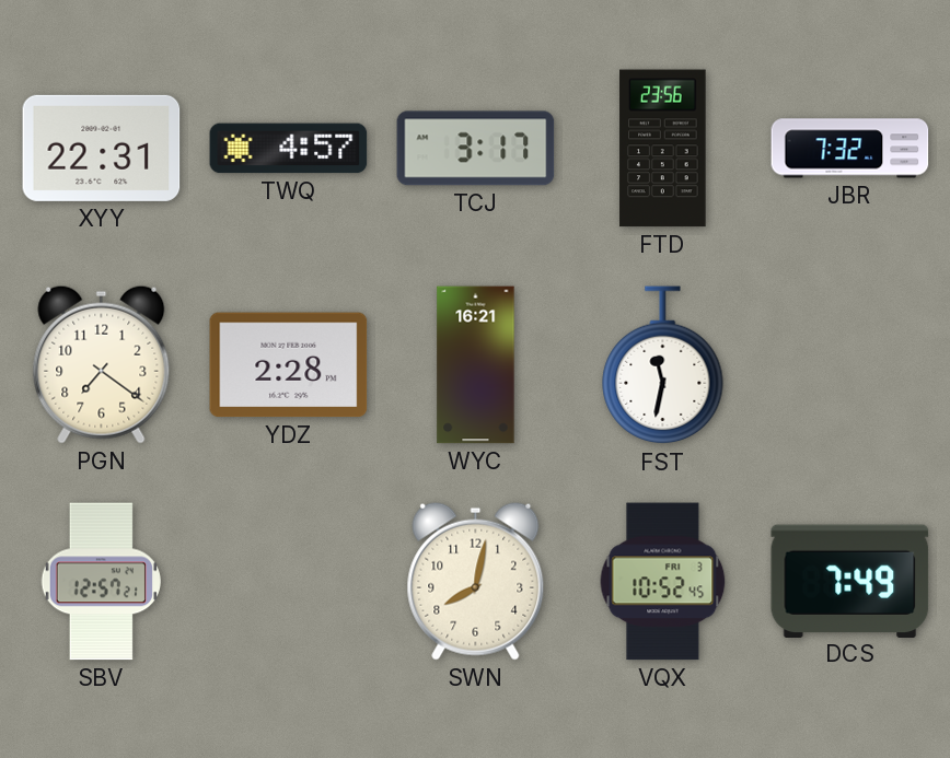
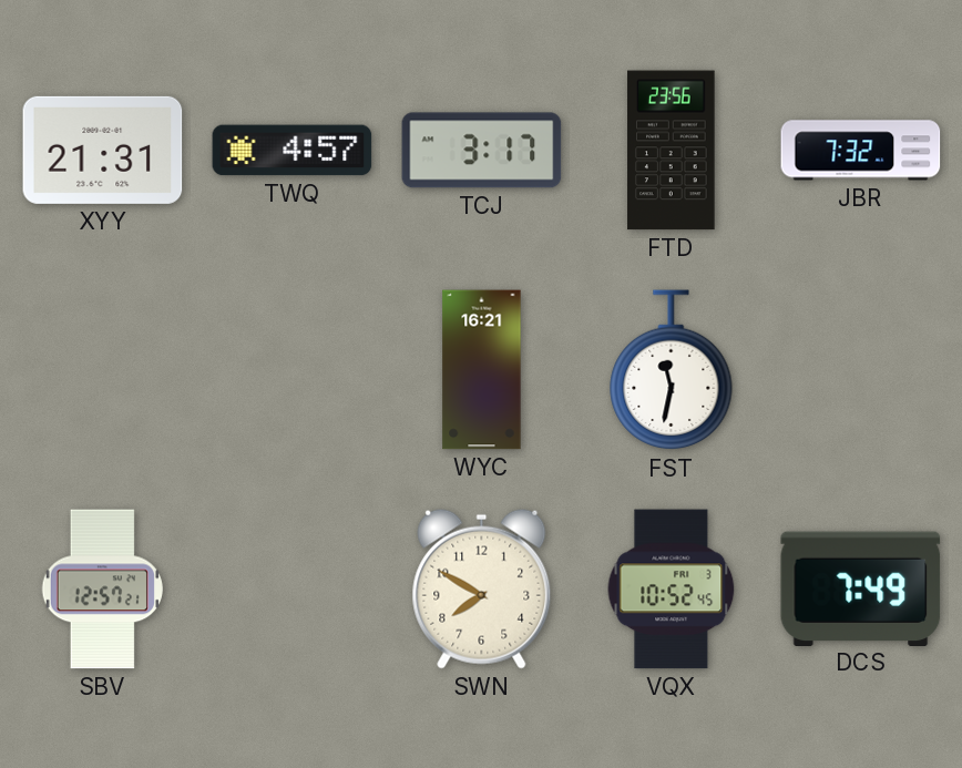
XYY: 22:31 -> 21:31 (103, 150)
PGN: 7:21 -> none (102, 364)
YDZ: 2:28 -> none (289, 365)
SWN: 8:02 -> 7:50 (482, 588)
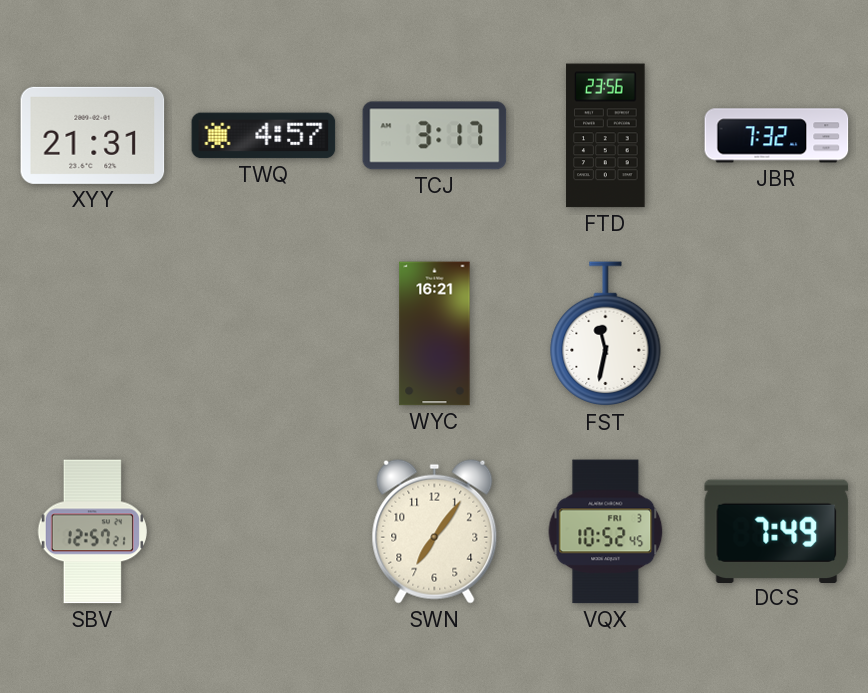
SWN: 7:50 -> 7:06 (435, 531)
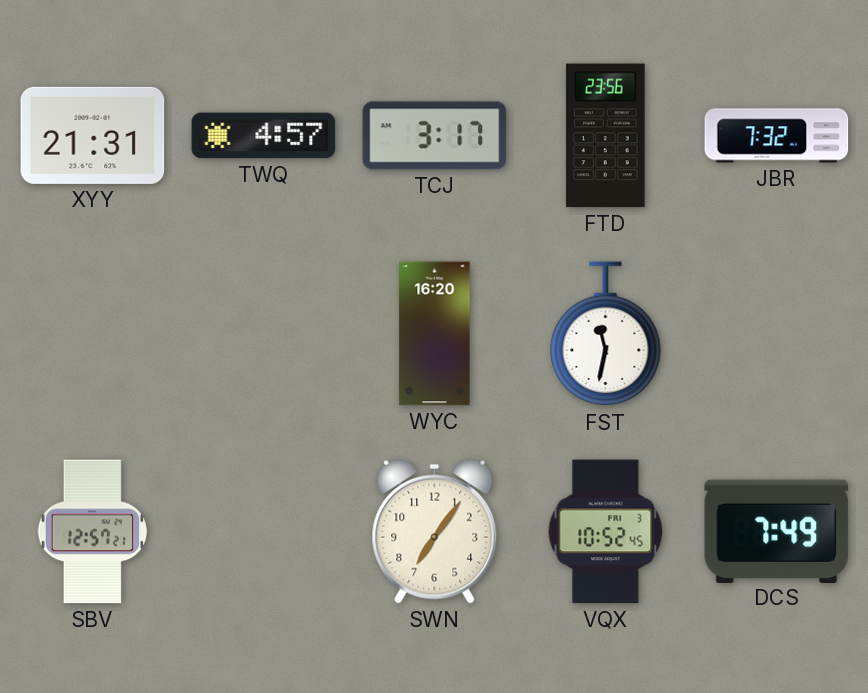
WYC: 16:21 -> 16:20 (435, 334)
